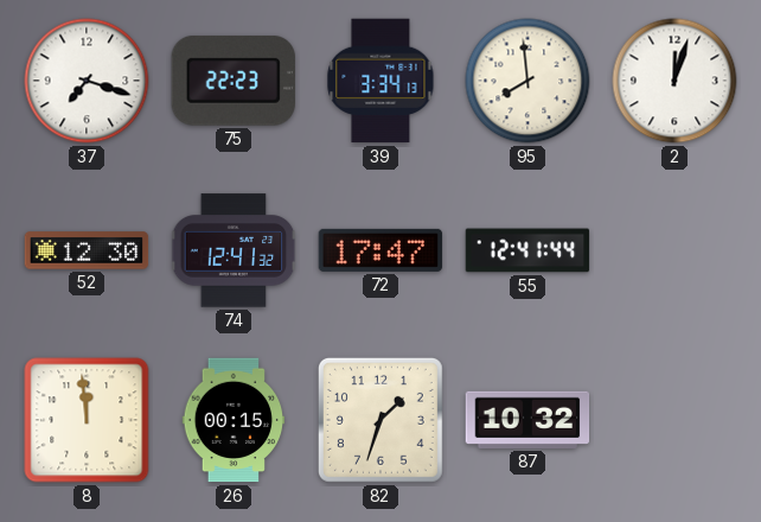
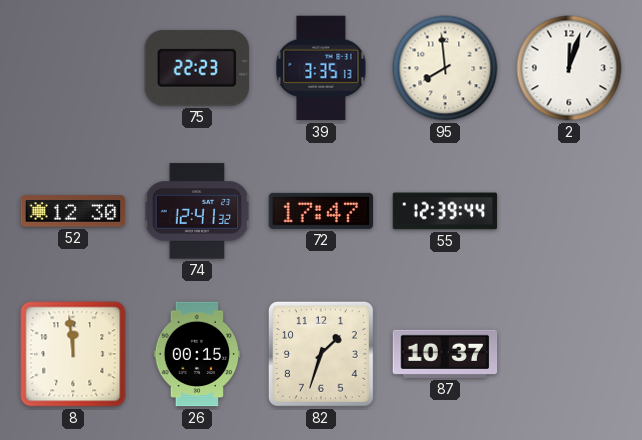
37: 7:18 -> none (87, 81)
39: 3:34 -> 3:35 (321, 68)
55: 12:41 -> 12:39 (445, 211)
87: 10:32 -> 10:37 (445, 354)
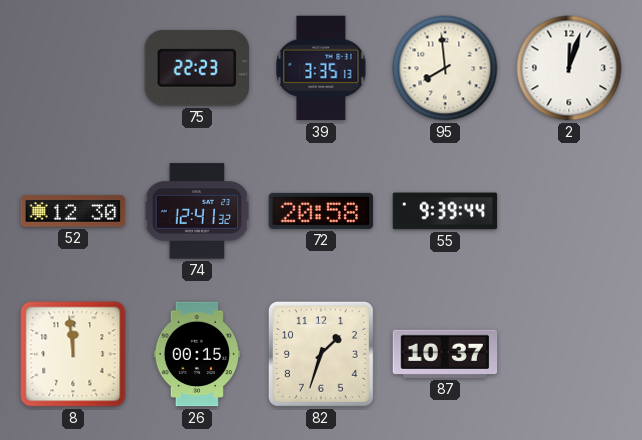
72: 17:47 -> 20:58 (321, 211)
55: 12:39 -> 9:39 (445, 211)
